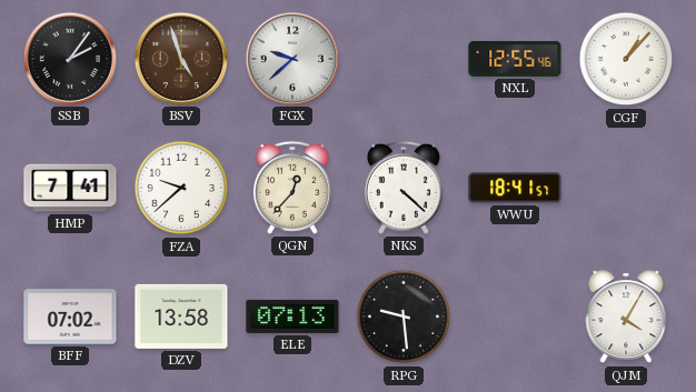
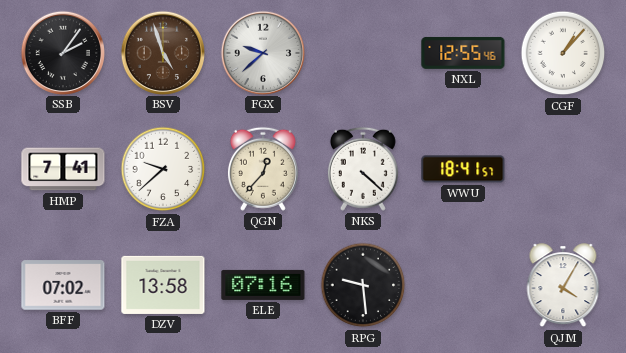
ELE: 07:13 -> 07:16 (263, 285)
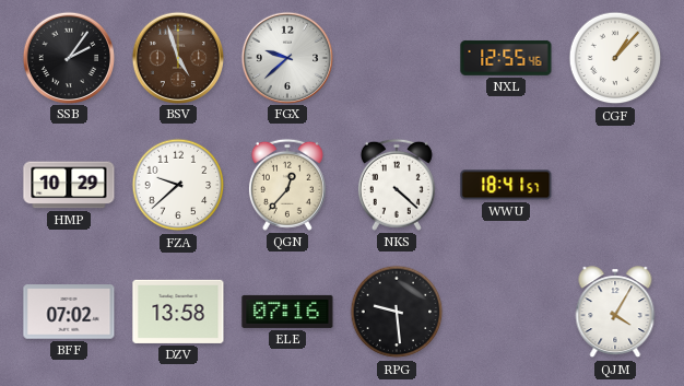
HMP: 7:41 -> 10:29 (69, 185)
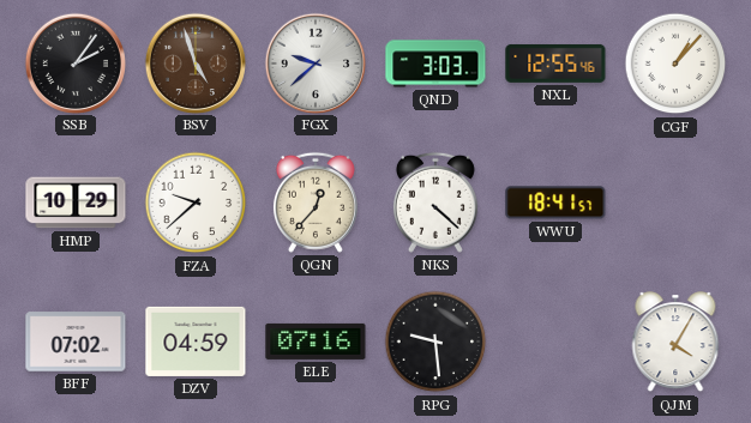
QND: none -> 3:03 (435, 64)
DZV: 13:58 -> 04:59 (196, 342)
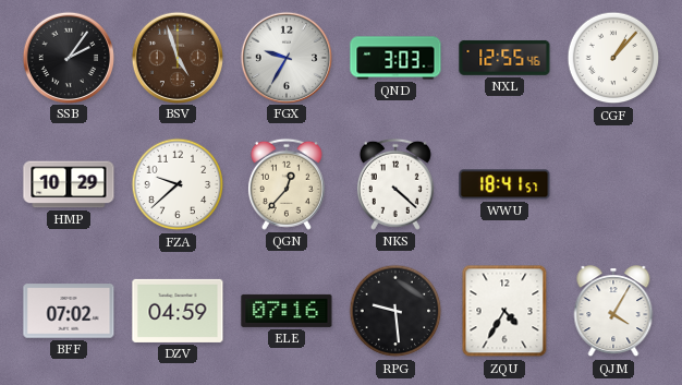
FGX: 9:38 -> 9:35 (285, 57)
ZQU: none -> 4:35 (504, 311)
